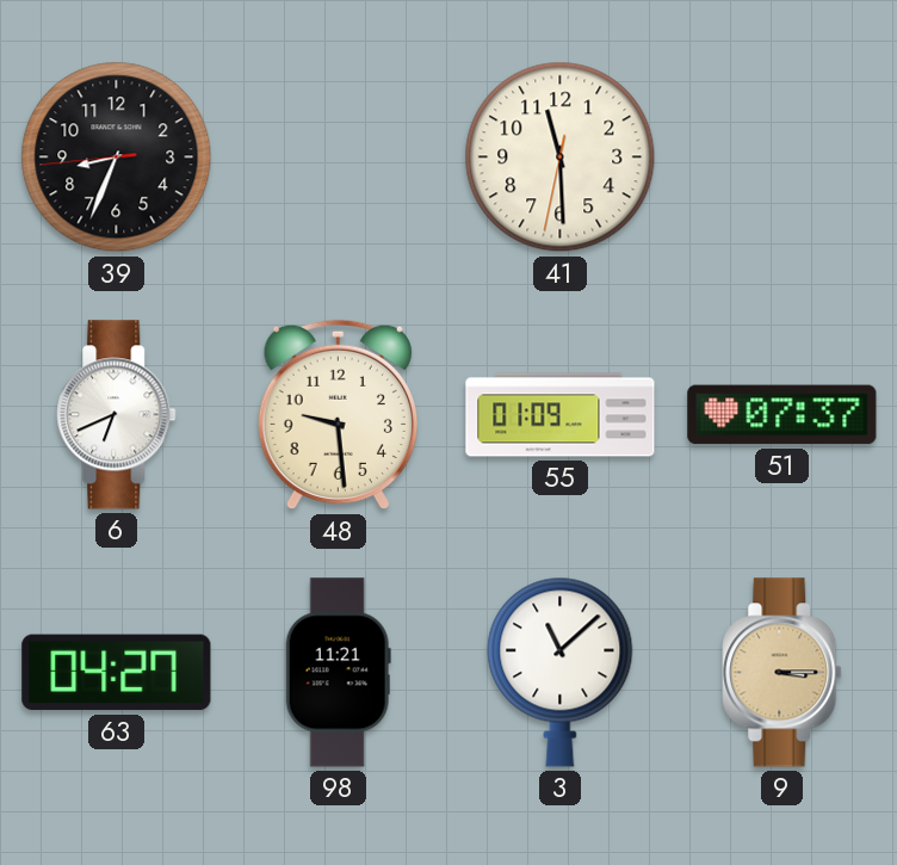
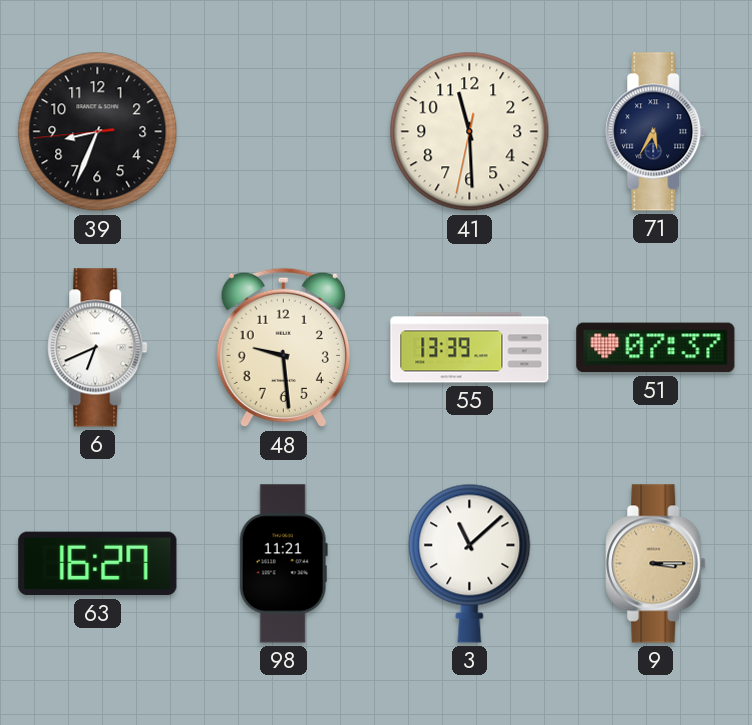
71: none -> 5:35 (656, 132)
55: 01:09 -> 13:39 (470, 348)
63: 04:27 -> 16:27 (98, 564)
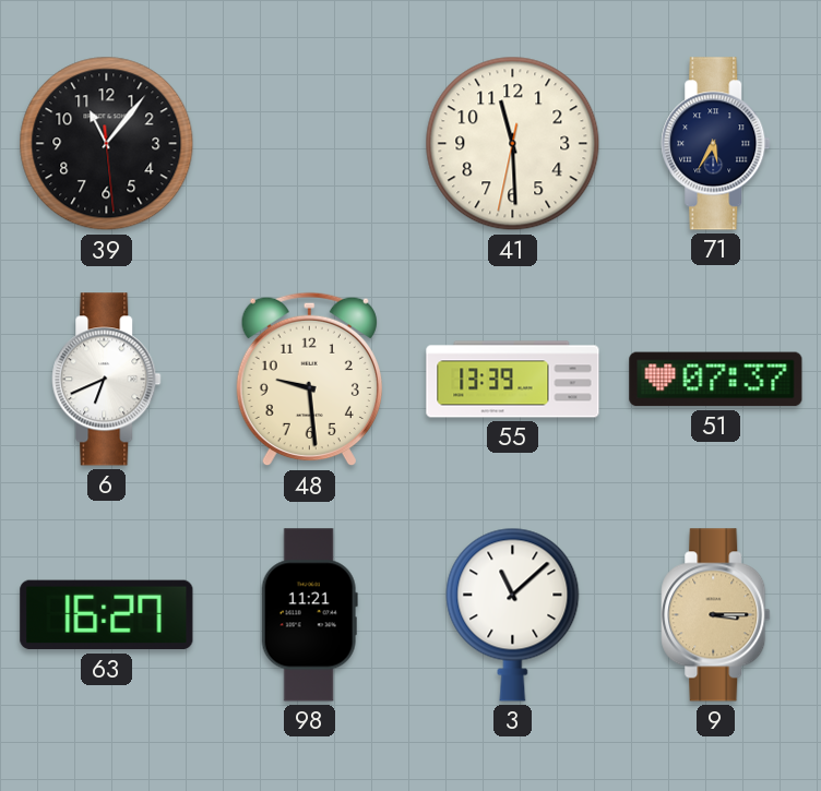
39: 8:33 -> 11:06 (107, 144)
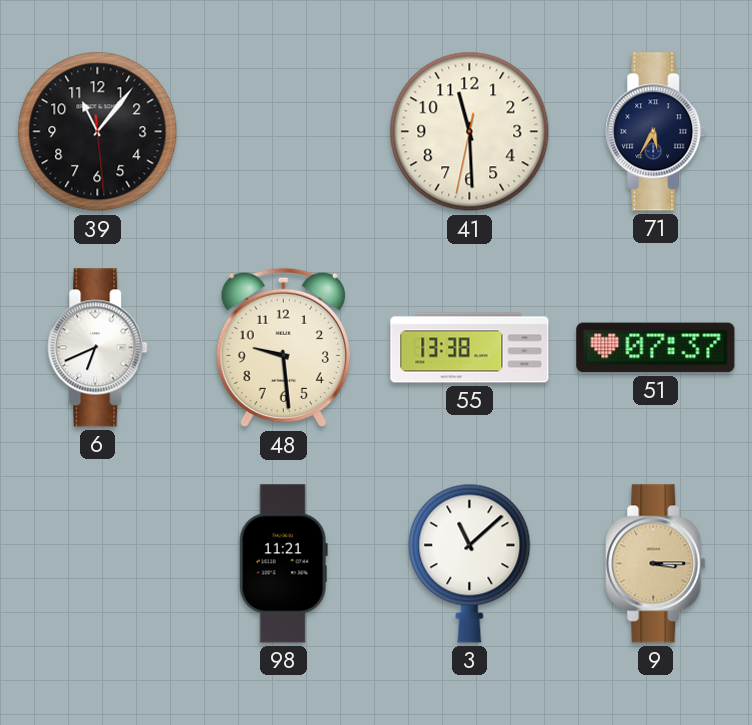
55: 13:39 -> 13:38 (470, 348)
63: 16:27 -> none (107, 615)
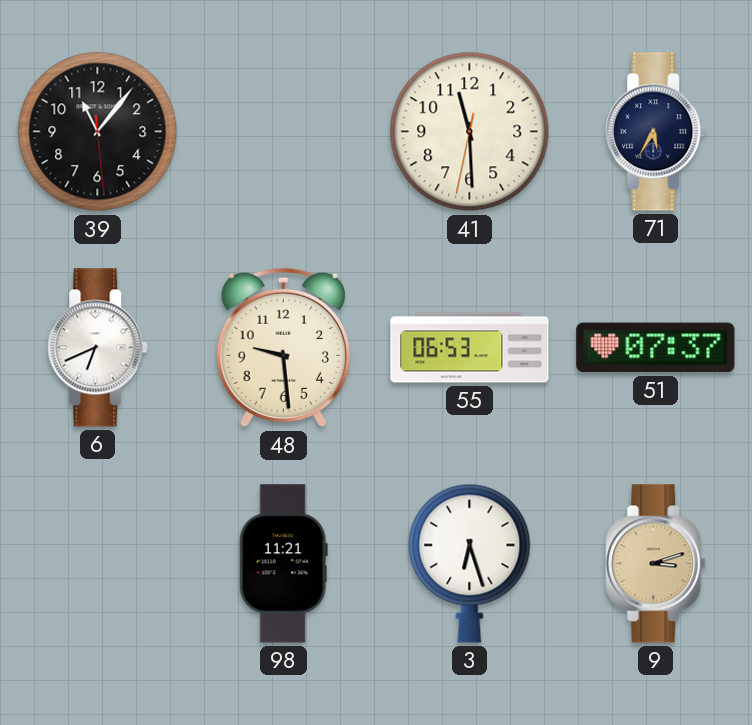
55: 13:38 -> 06:53 (470, 348)
3: 11:08 -> 6:27 (470, 563)
9: 3:15 -> 3:12 (656, 564)
